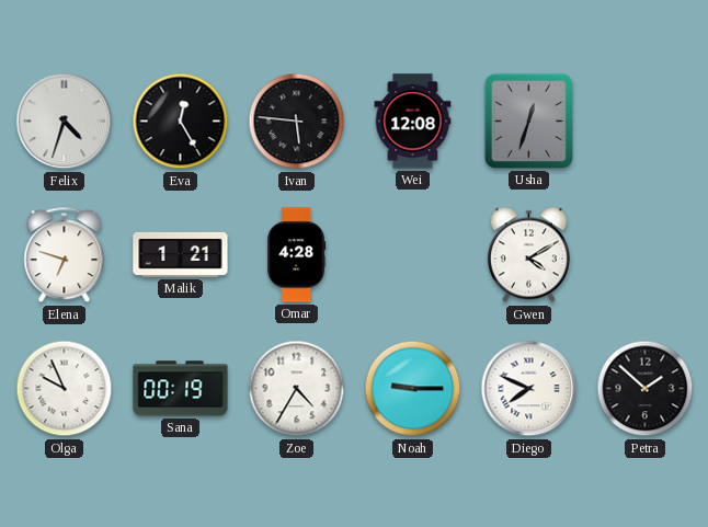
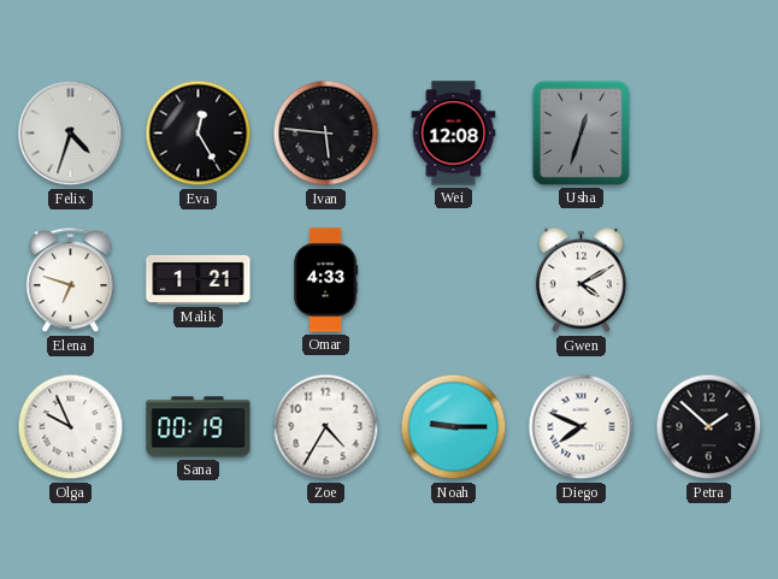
Omar: 4:28 -> 4:33 (325, 280)
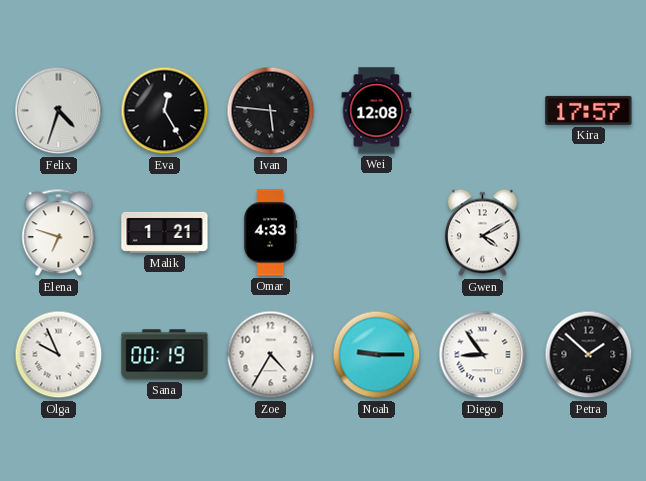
Usha: 12:33 -> none (580, 132)
Kira: none -> 17:57 (589, 110)
Diego: 7:49 -> 8:54 (483, 355)
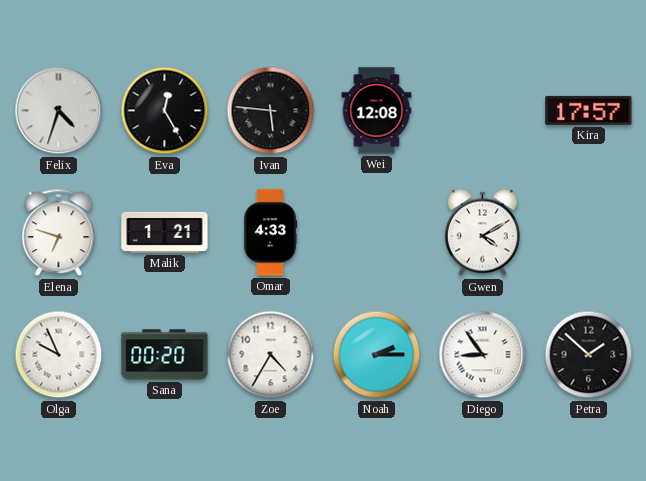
Sana: 00:19 -> 00:20 (165, 355)
Noah: 9:15 -> 2:15 (377, 355)
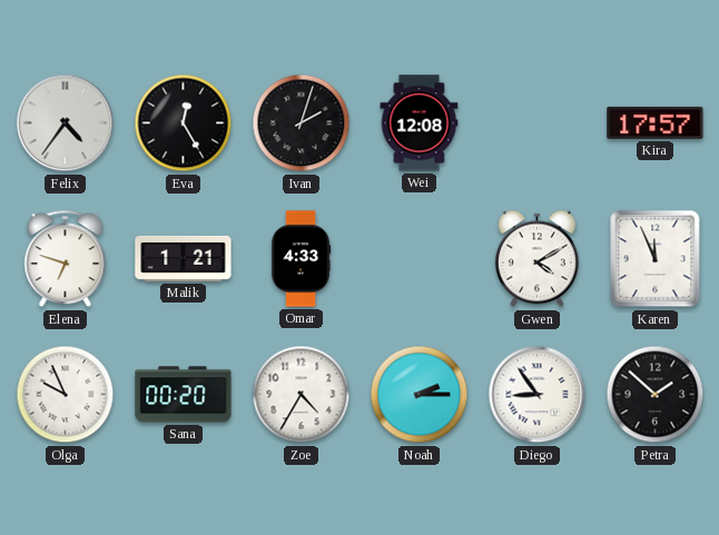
Felix: 4:33 -> 4:36 (66, 123)
Ivan: 5:46 -> 2:03 (302, 123)
Karen: none -> 11:56 (656, 259)
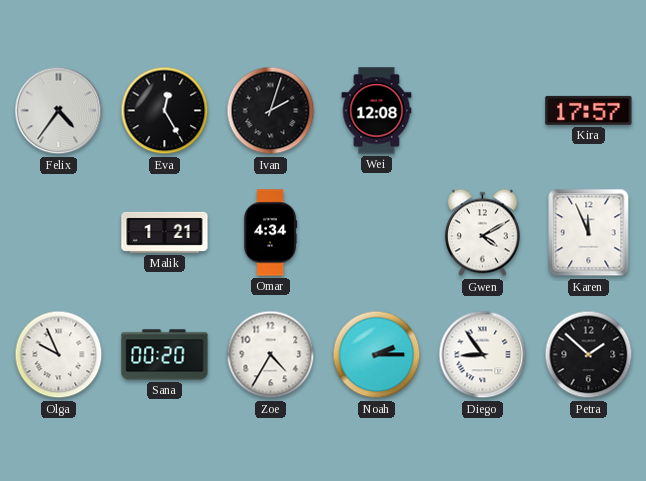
Elena: 6:48 -> none (66, 259)
Omar: 4:33 -> 4:34 (270, 233)
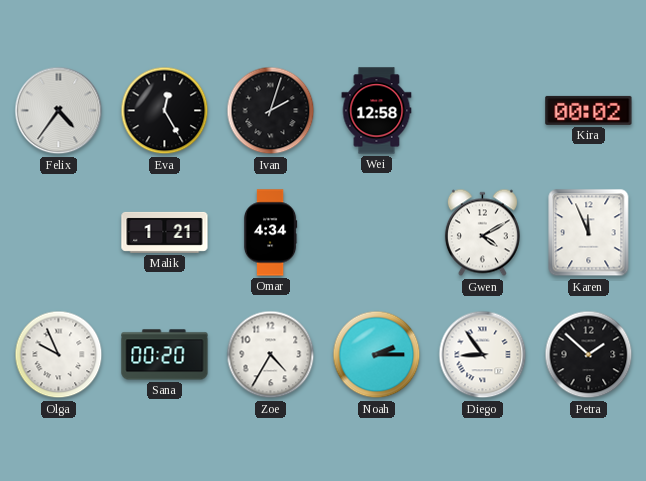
Wei: 12:08 -> 12:58 (377, 111)
Kira: 17:57 -> 00:02 (589, 110)
